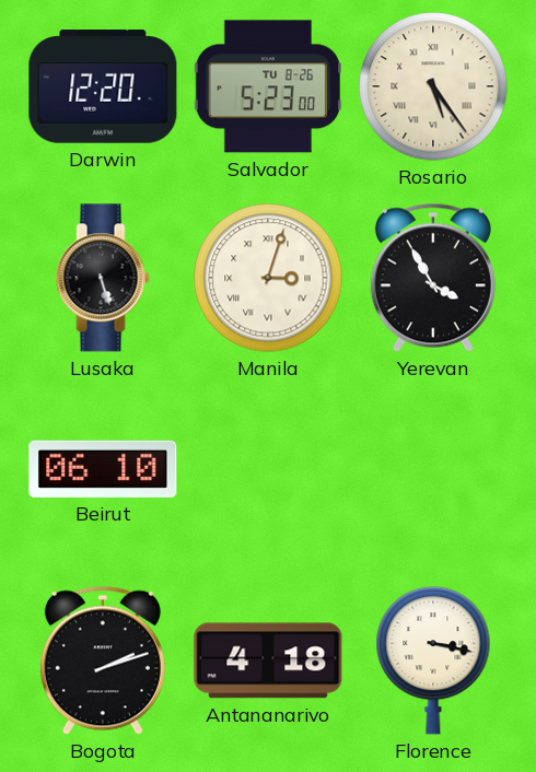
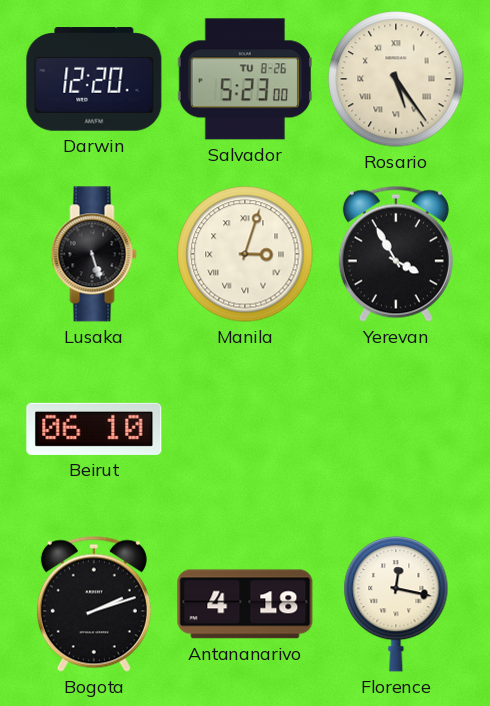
Florence: 3:17 -> 12:17 (396, 604)
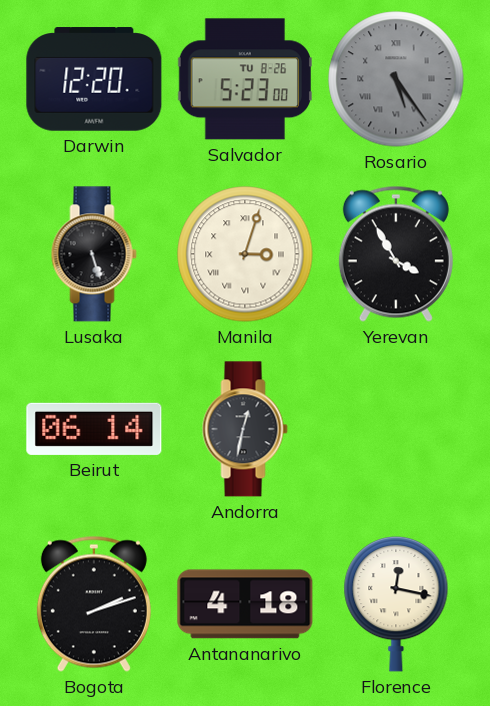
Rosario dial: cream -> grey (396, 79)
Beirut: 06:10 -> 06:14 (94, 429)
Andorra: none -> 12:32 (245, 429)
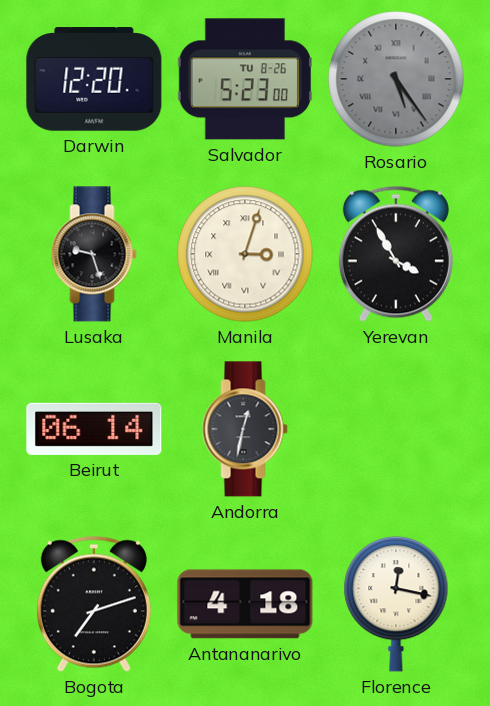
Lusaka: 5:27 -> 9:27 (94, 254)
Bogota: 2:12 -> 7:12 (94, 604)
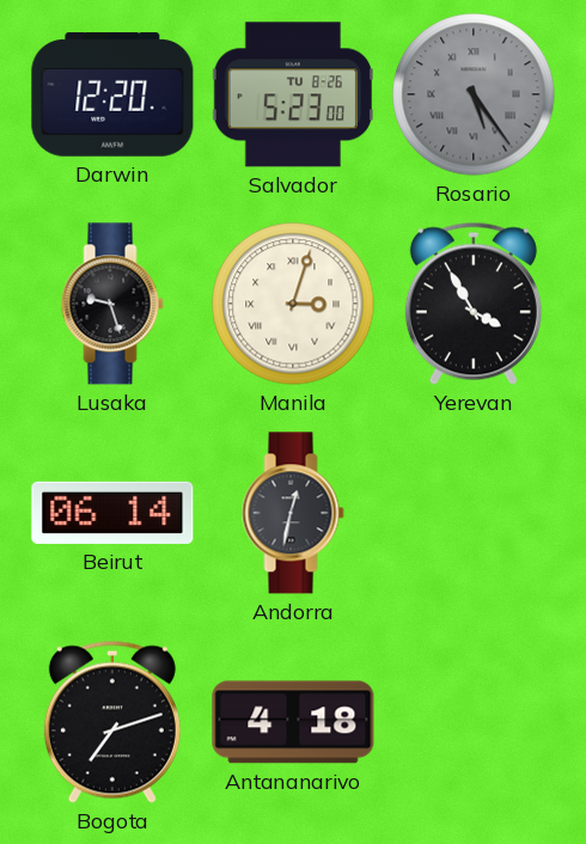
Florence: 12:17 -> none (396, 604)
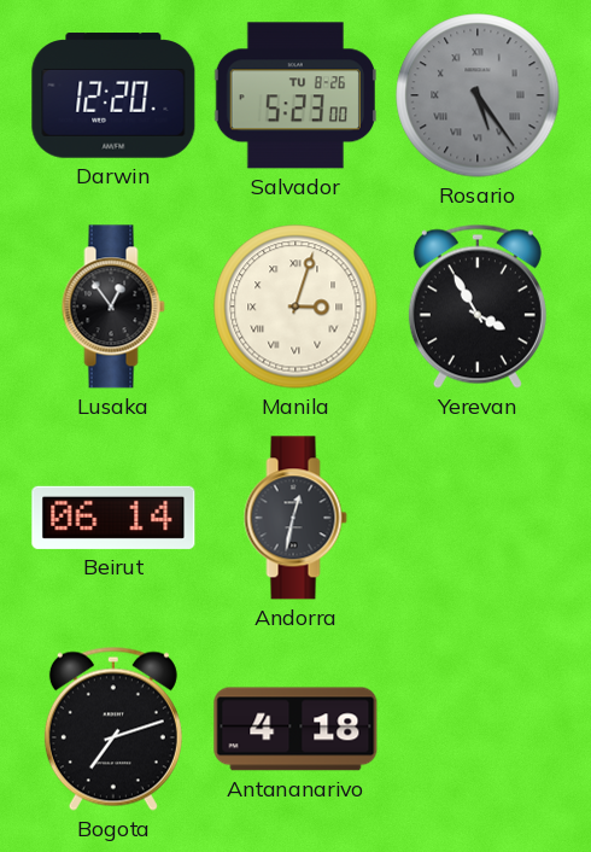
Lusaka: 9:27 -> 12:54 (113, 307)
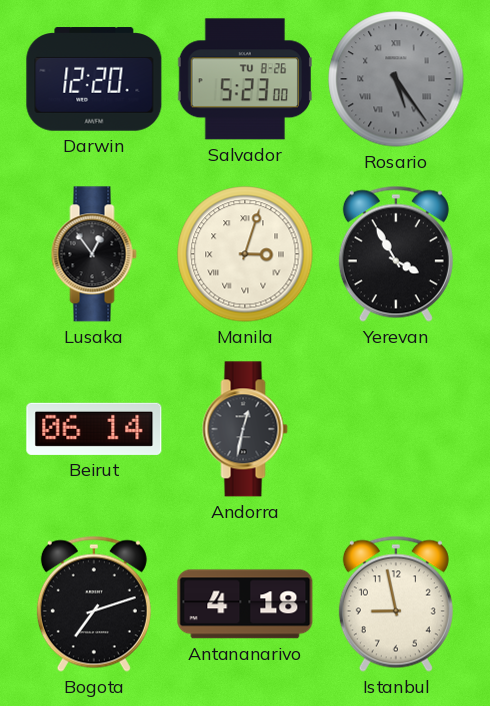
Istanbul: none -> 8:58 (396, 604)
